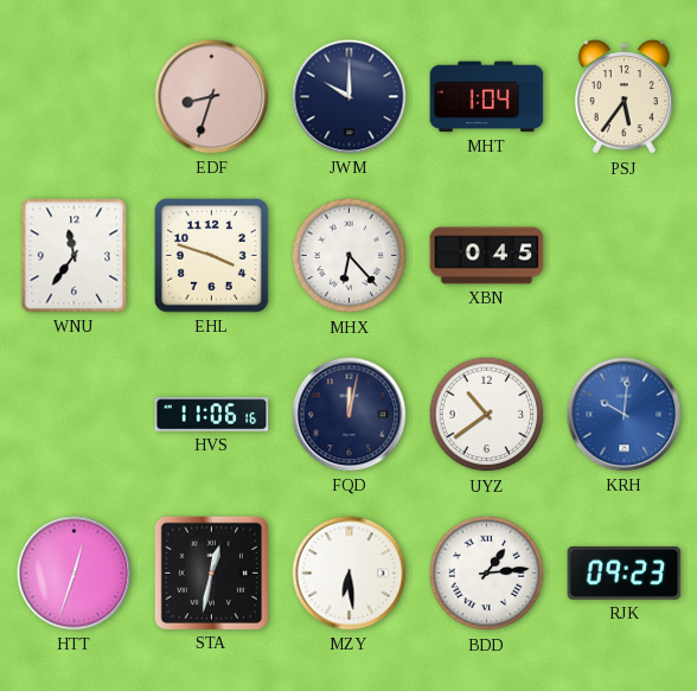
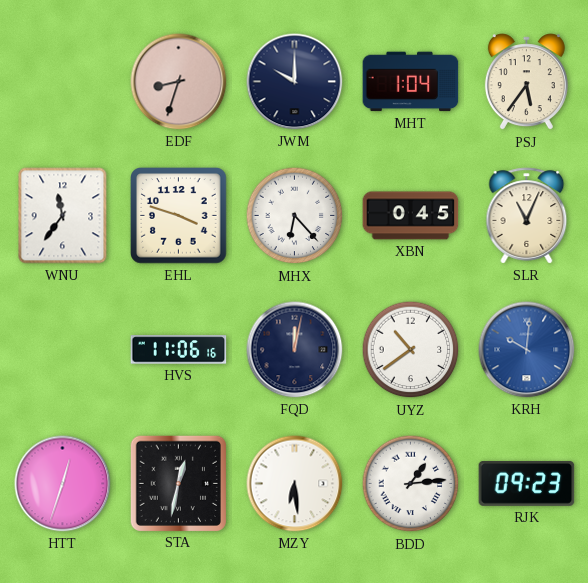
SLR: none -> 11:04 (527, 216)
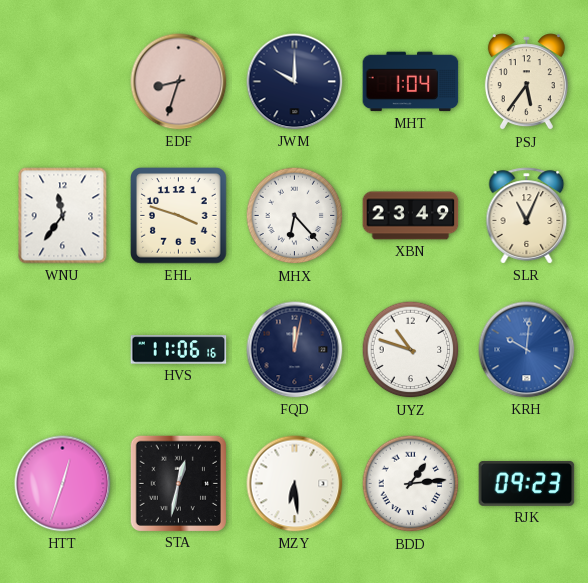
XBN: 0:45 -> 23:49 (411, 216)
UYZ: 10:39 -> 10:48 (411, 350)
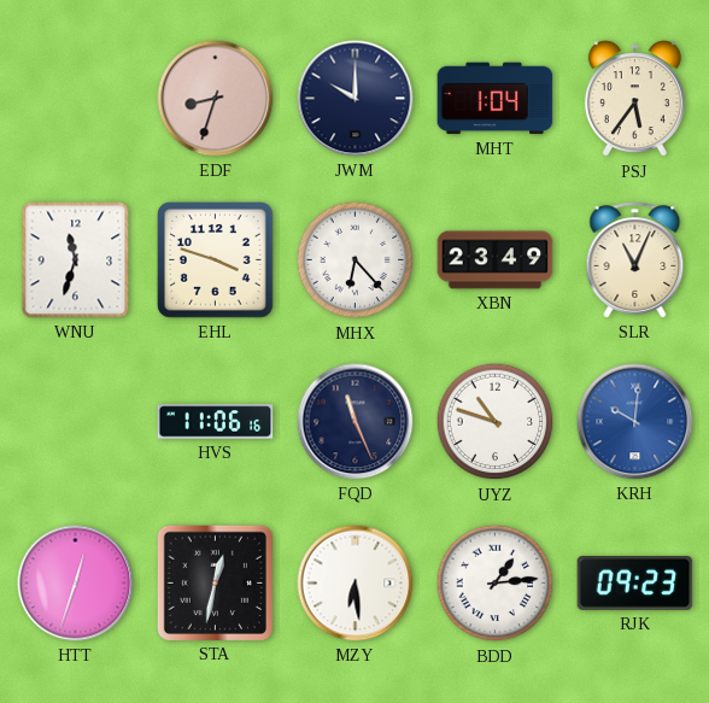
WNU: 11:36 -> 11:33 (76, 260)
FQD: 12:02 -> 11:26 (356, 422)
